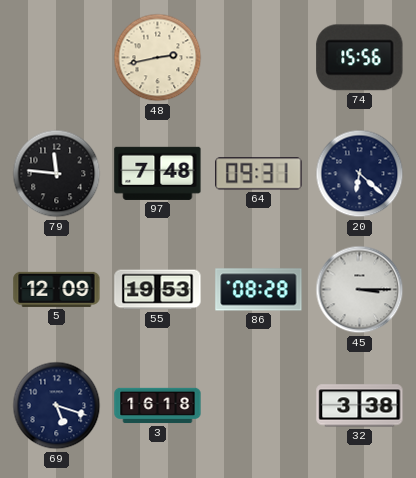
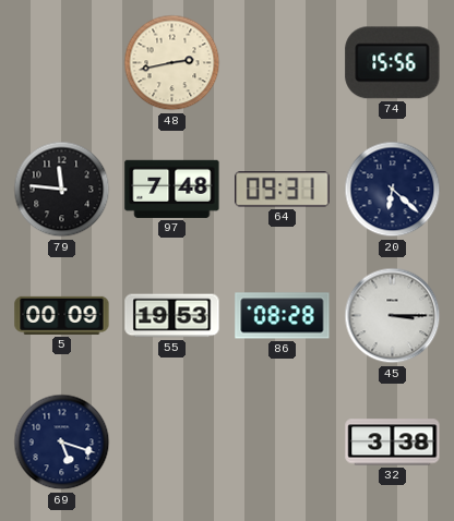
5: 12:09 -> 00:09 (62, 315)
3: 16:18 -> none (158, 406)
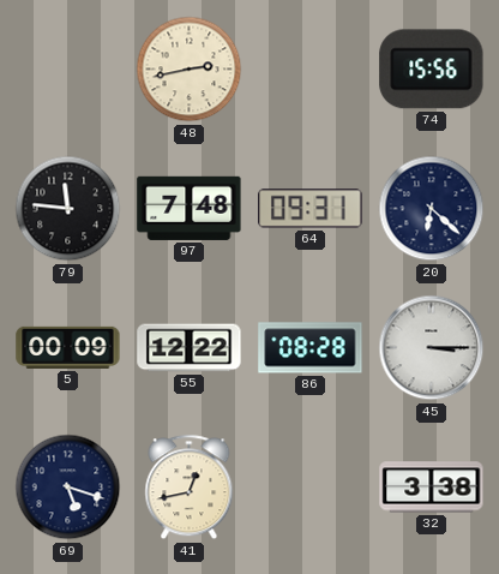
55: 19:53 -> 12:22 (190, 348)
41: none -> 12:43 (190, 488)
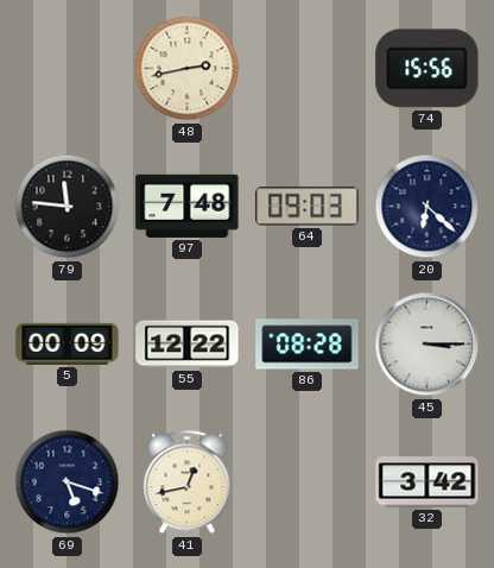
64: 09:31 -> 09:03 (308, 207)
32: 3:38 -> 3:42 (427, 482)
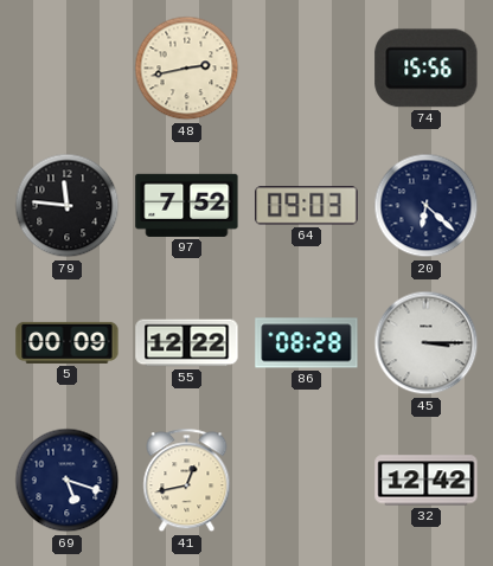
97: 7:48 -> 7:52 (187, 205)
32: 3:42 -> 12:42 (427, 481)
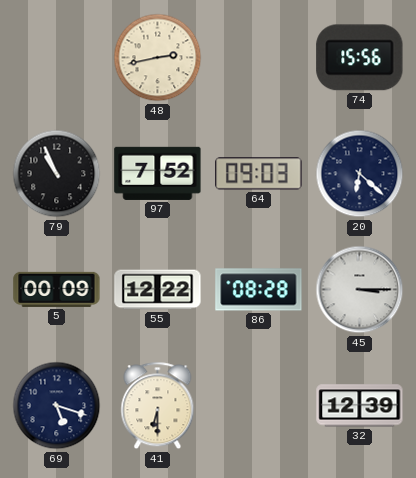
79: 11:46 -> 10:56 (57, 174)
41: 12:43 -> 6:30 (158, 406)
32: 12:42 -> 12:39 (360, 406)
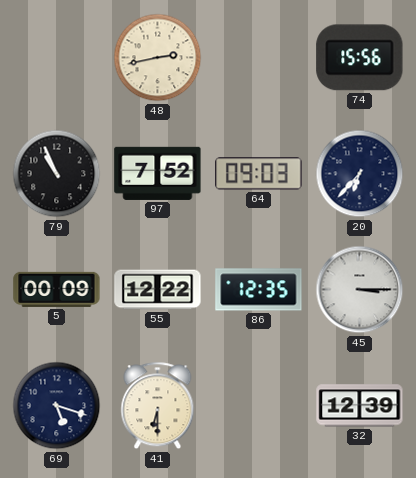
20: 6:22 -> 6:37 (360, 174)
86: 08:28 -> 12:35 (259, 290)
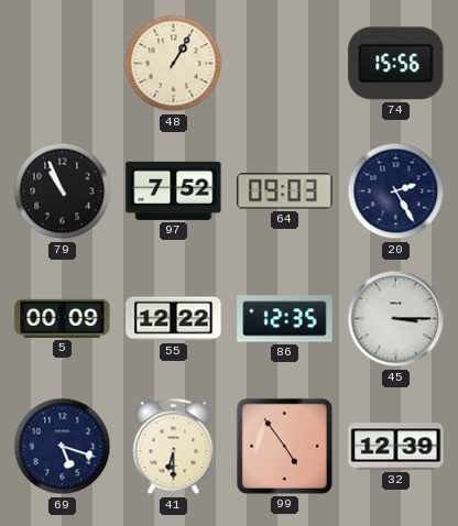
48: 2:43 -> 1:05 (174, 64)
20: 6:37 -> 2:25 (396, 191)
99: none -> 4:54 (284, 446)
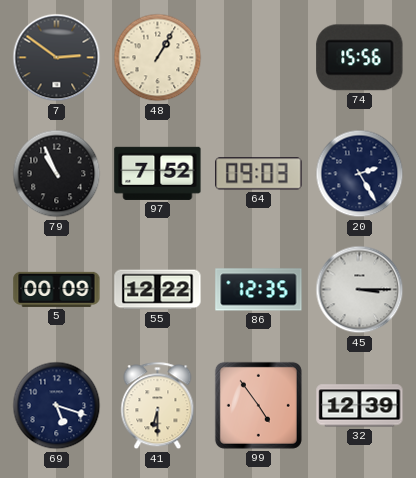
7: none -> 2:51 (57, 58)
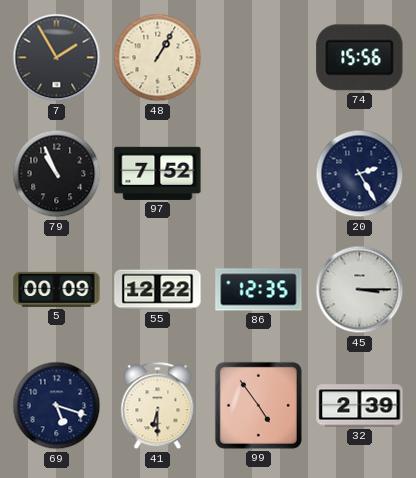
7: 2:51 -> 1:55 (57, 58)
64: 09:03 -> none (259, 174)
32: 12:39 -> 2:39 (360, 406)
